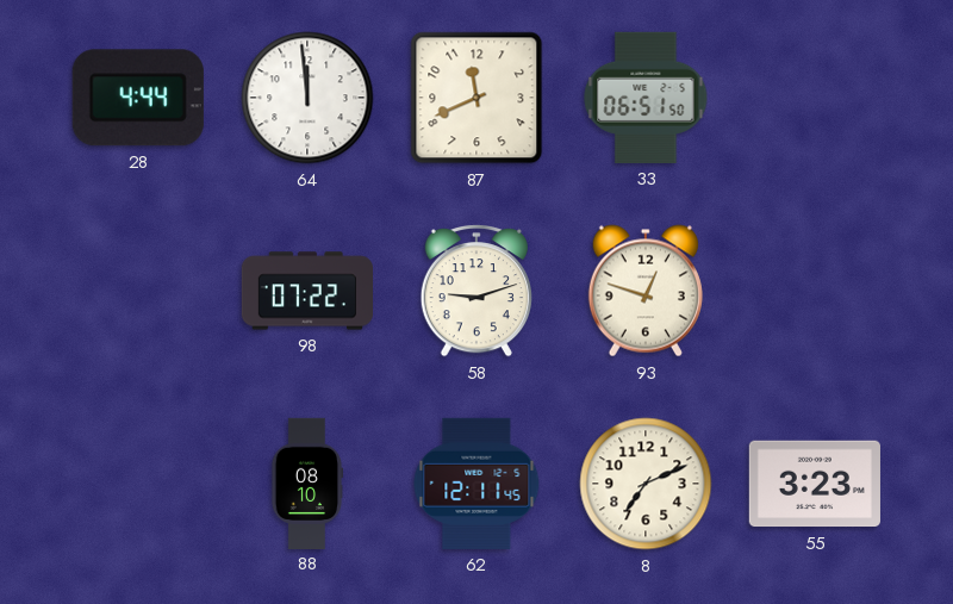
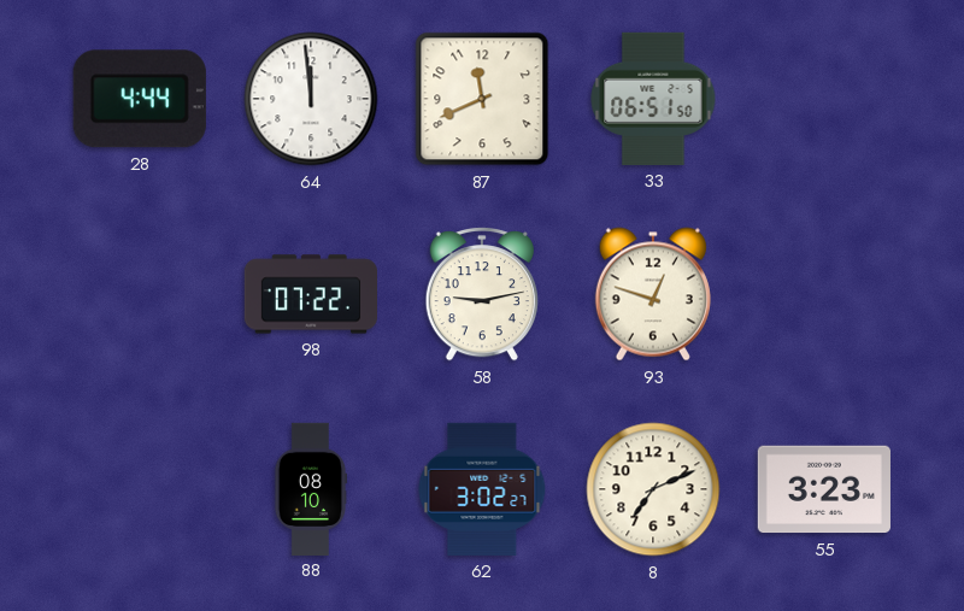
58: 9:12 -> 9:13 (482, 295)
62: 12:11 -> 3:02 (482, 489)
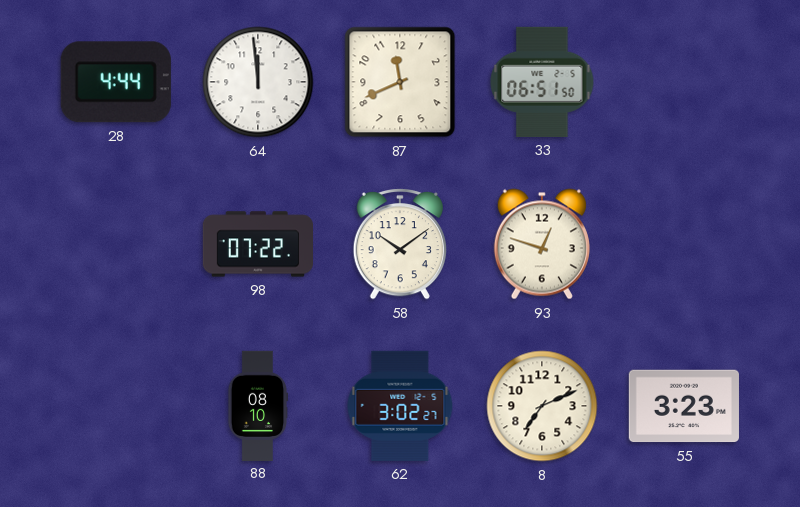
58: 9:13 -> 10:09 (400, 245)
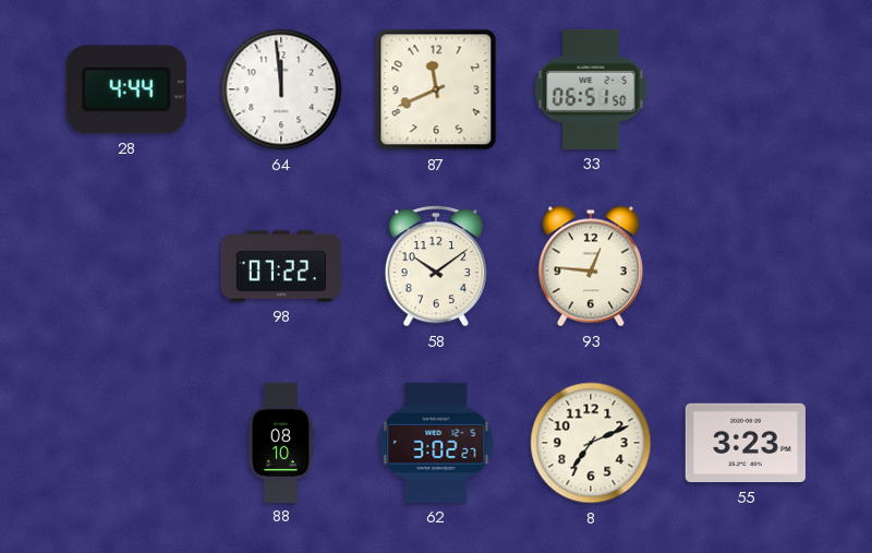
93: 12:48 -> 12:46 (591, 266)
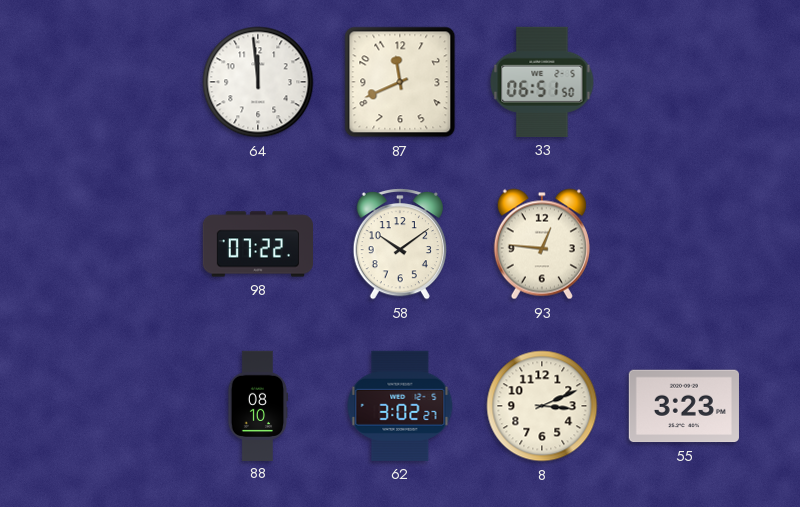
28: 4:44 -> none (126, 89)
8: 7:11 -> 3:11 (542, 406)
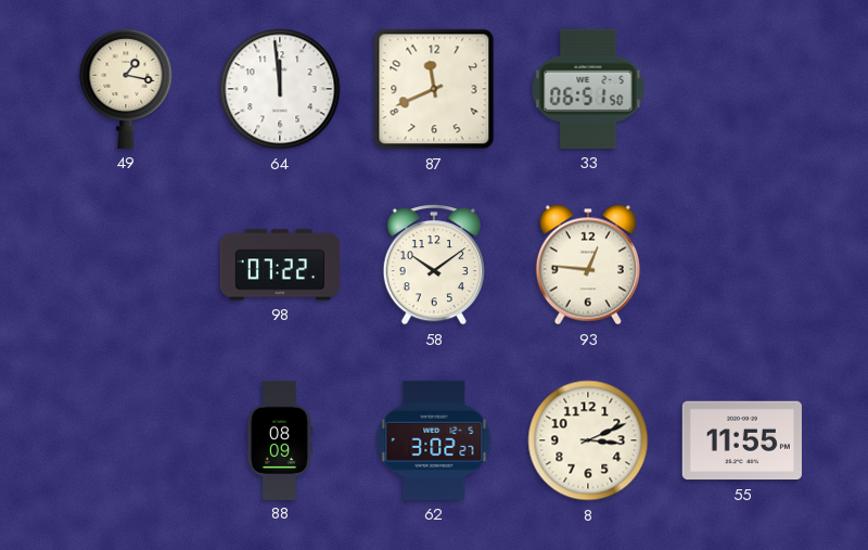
49: none -> 1:17 (126, 88)
88: 08:10 -> 08:09 (280, 439)
55: 3:23 -> 11:55 (742, 440)
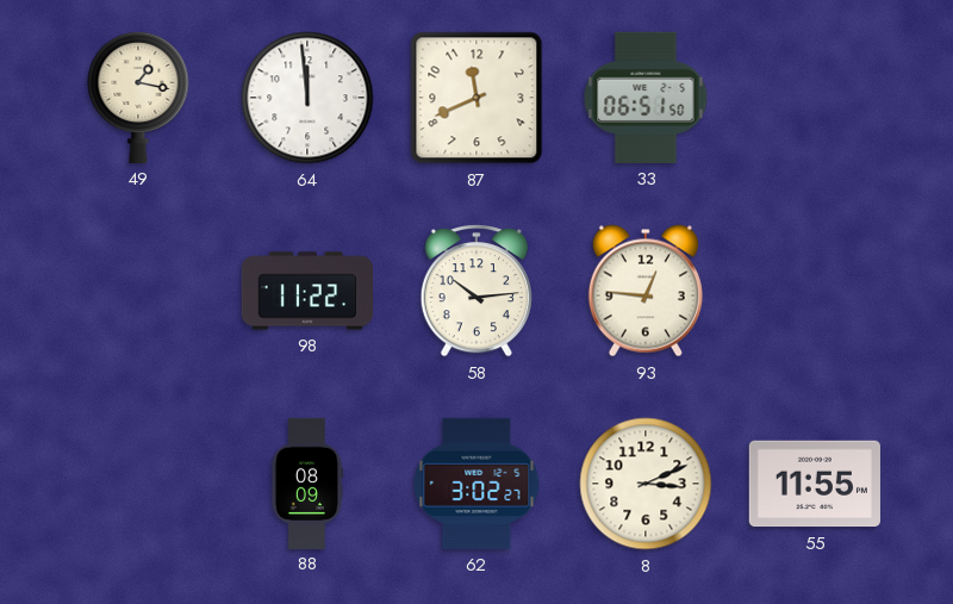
98: 07:22 -> 11:22 (306, 291)
58: 10:09 -> 10:14 (476, 292)
